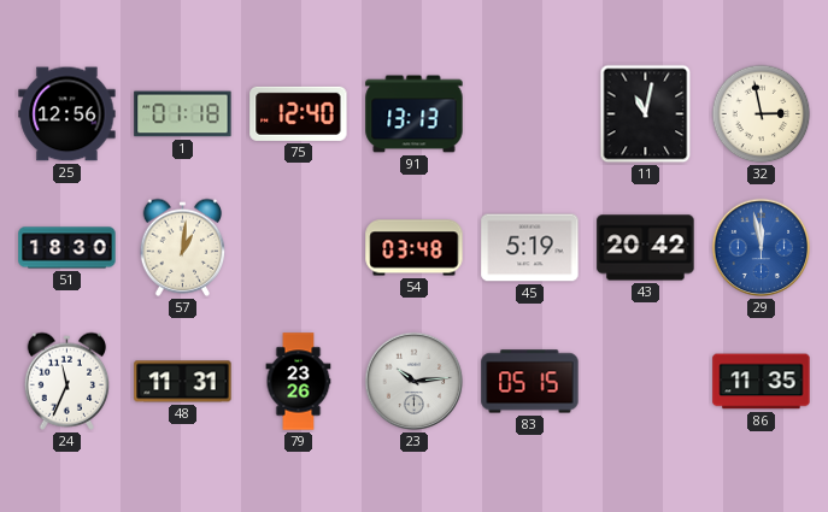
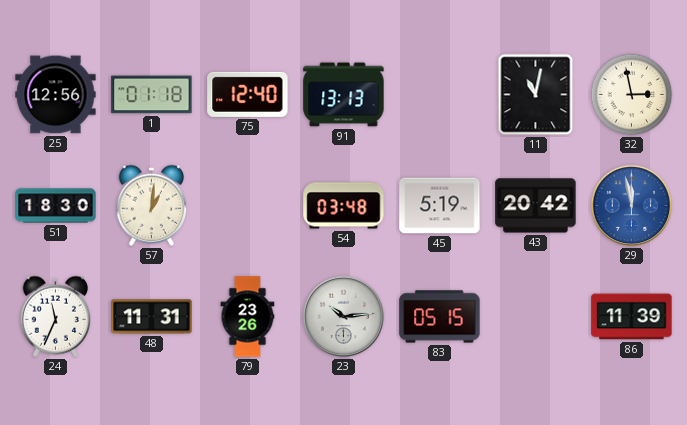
86: 11:35 -> 11:39 (632, 317)
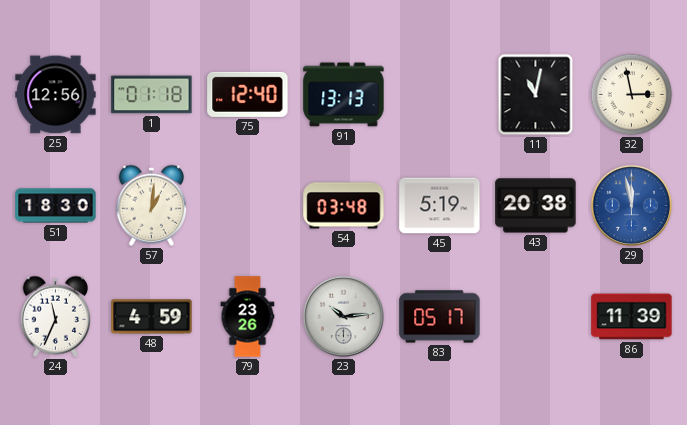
43: 20:42 -> 20:38 (536, 206)
48: 11:31 -> 4:59 (152, 317)
83: 05:15 -> 05:17 (440, 317)
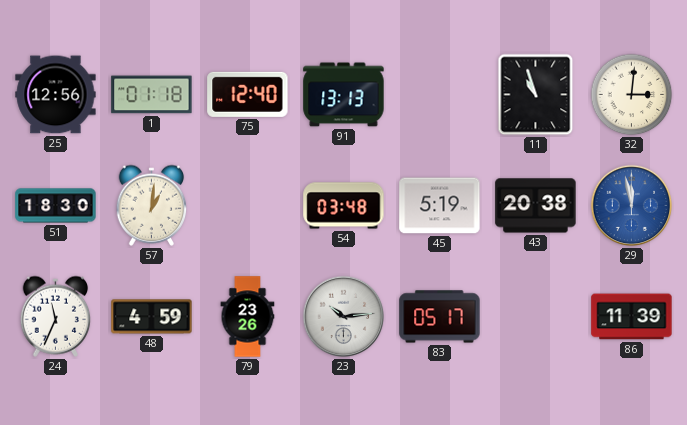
11: 11:02 -> 10:57 (536, 95)
32: 2:58 -> 3:01 (632, 95)
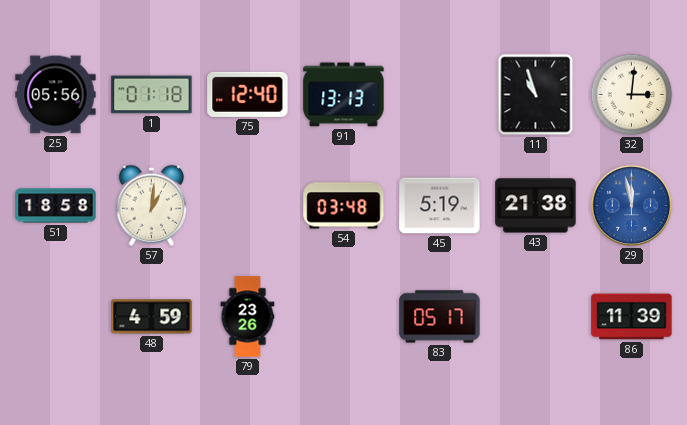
25: 12:56 -> 05:56 (56, 95)
51: 18:30 -> 18:58 (56, 206)
43: 20:38 -> 21:38 (536, 206)
24: 11:34 -> none (56, 316)
23: 10:14 -> none (344, 317)
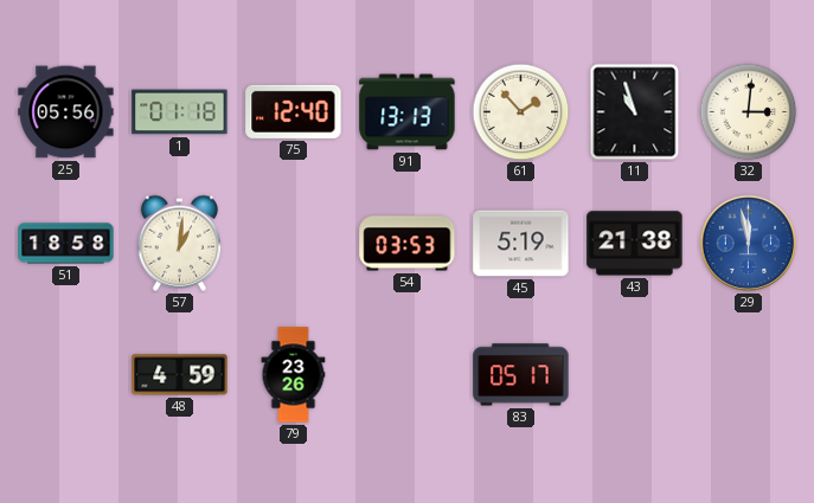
61: none -> 1:53 (521, 112)
54: 03:48 -> 03:53 (408, 244)
86: 11:39 -> none (632, 317)
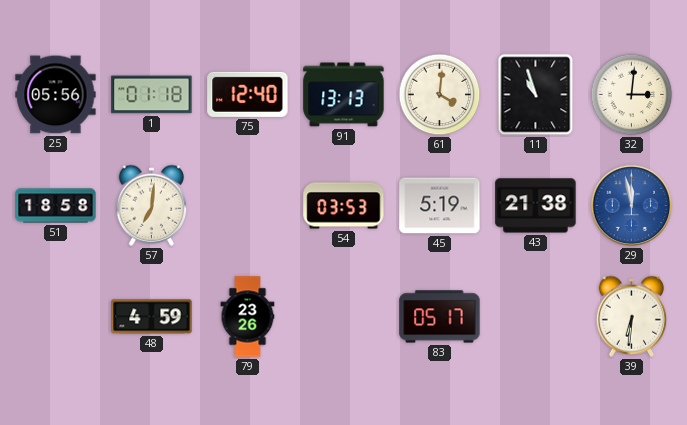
61: 1:53 -> 4:01 (440, 95)
57: 1:01 -> 7:01 (152, 205)
39: none -> 6:31 (632, 316)
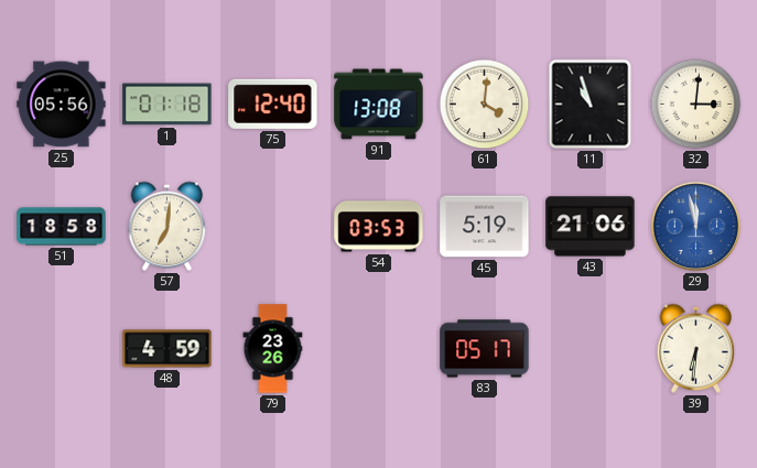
91: 13:13 -> 13:08 (379, 105)
43: 21:38 -> 21:06 (591, 227)
